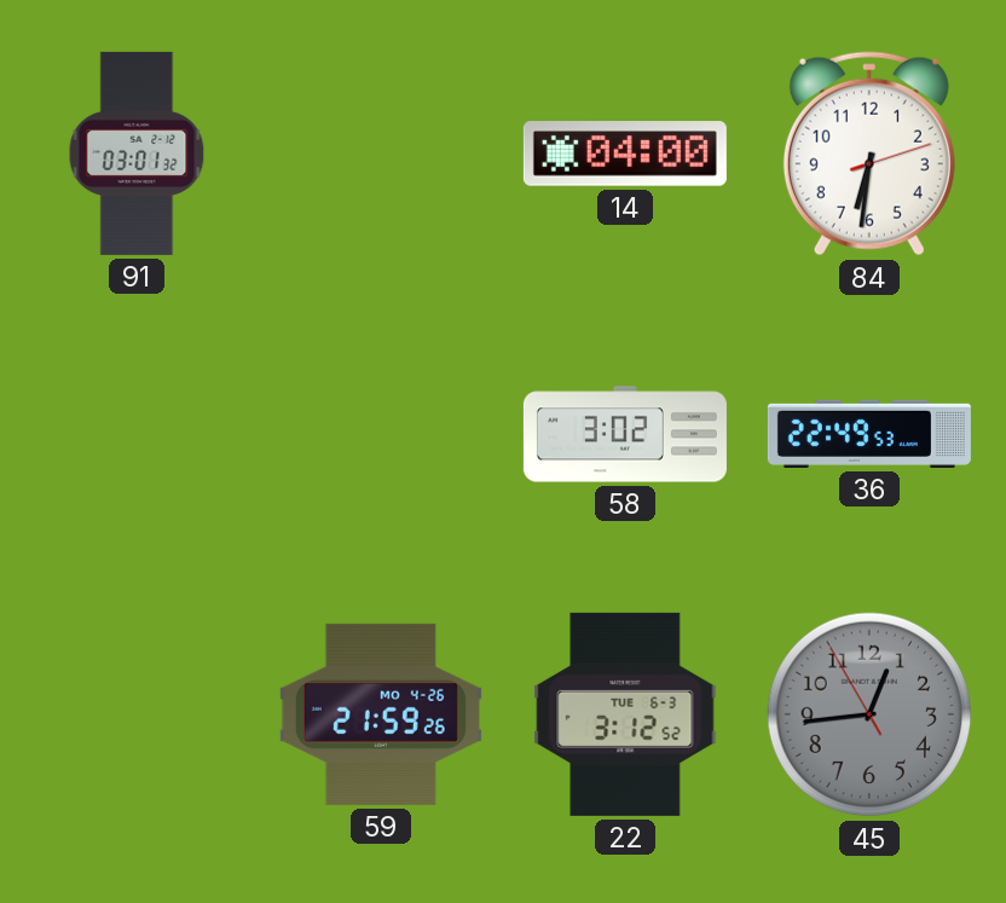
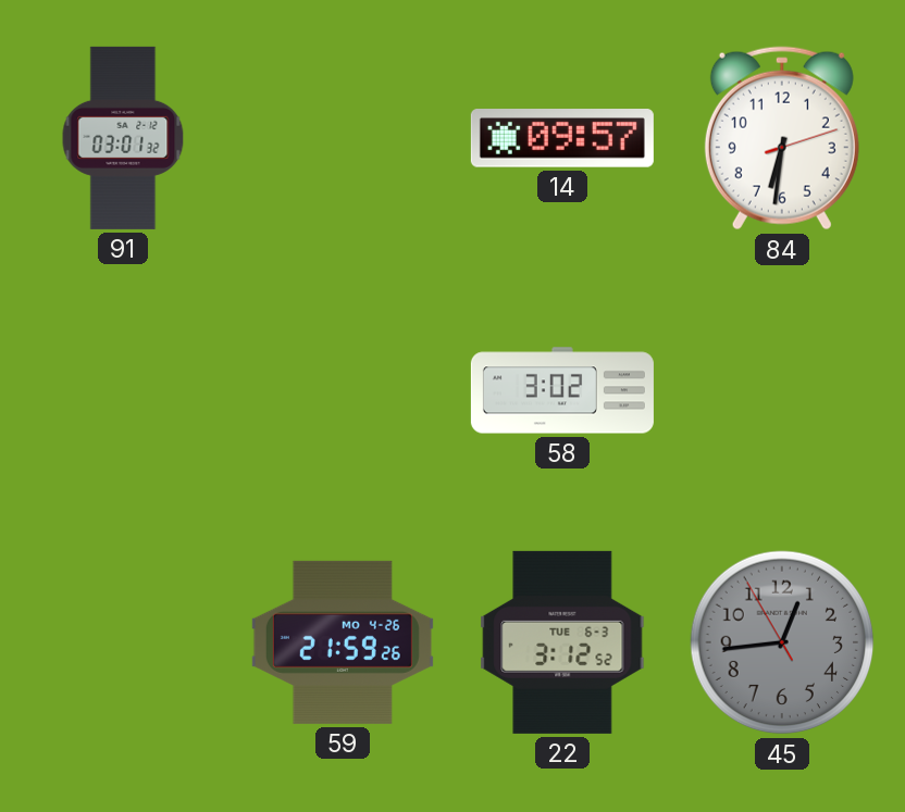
14: 04:00 -> 09:57 (562, 138)
36: 22:49 -> none (869, 434)
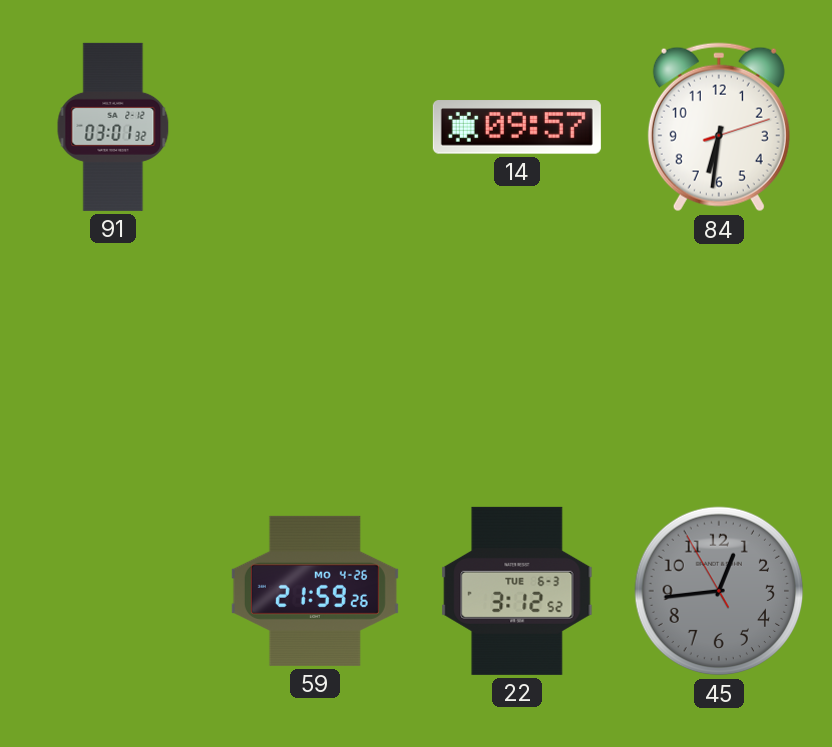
58: 3:02 -> none (562, 390)
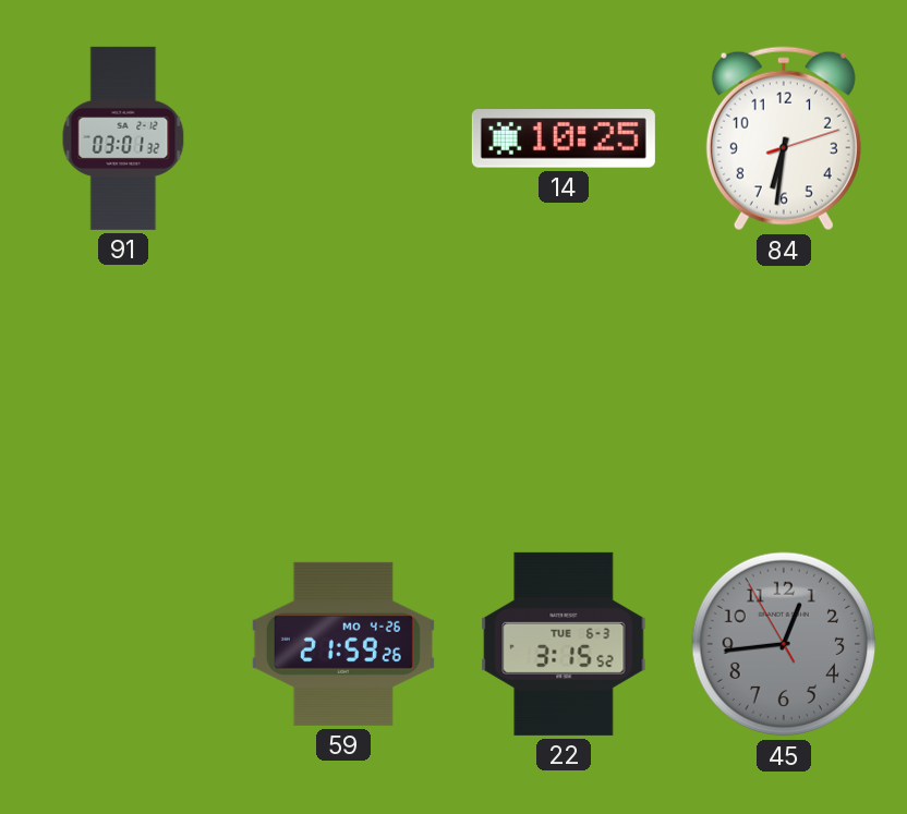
14: 09:57 -> 10:25 (564, 138)
22: 3:12 -> 3:15 (564, 644)
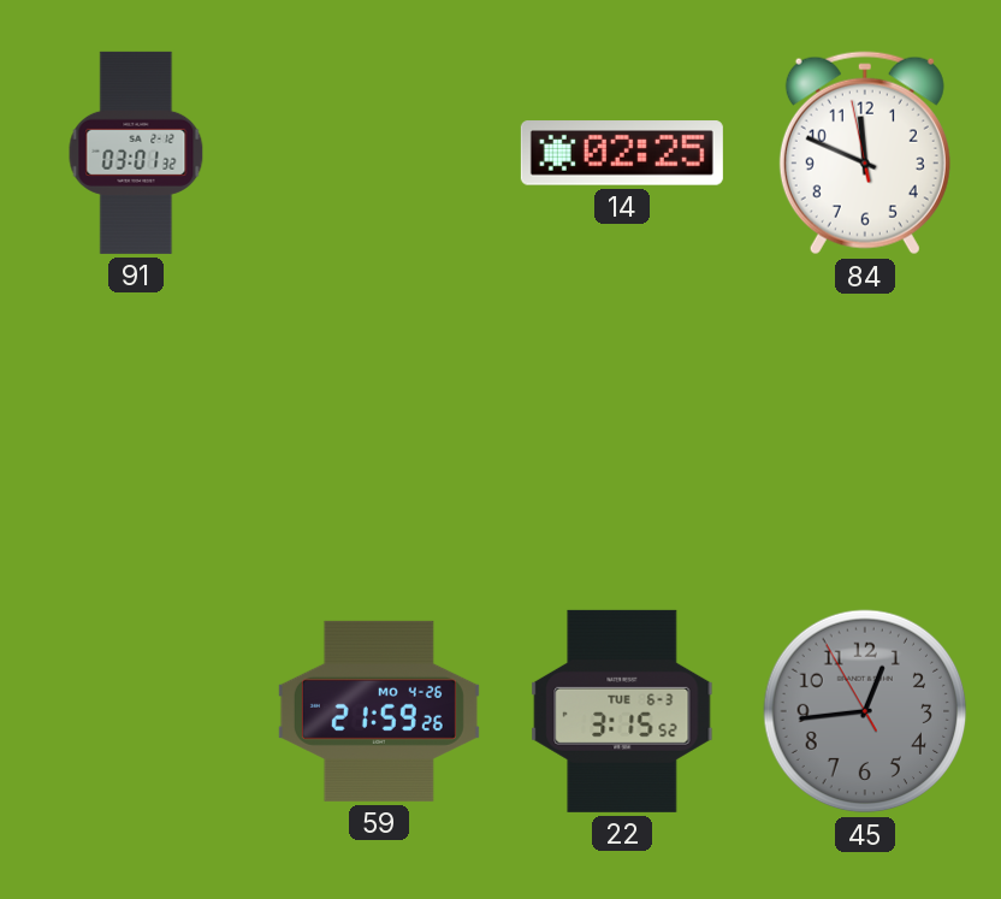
14: 10:25 -> 02:25 (622, 153)
84: 6:31 -> 11:48 (865, 153)
